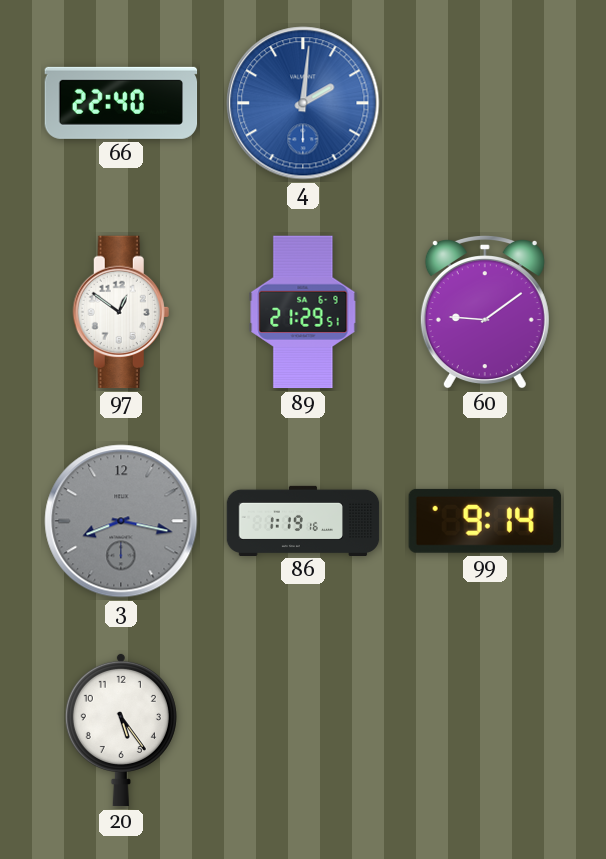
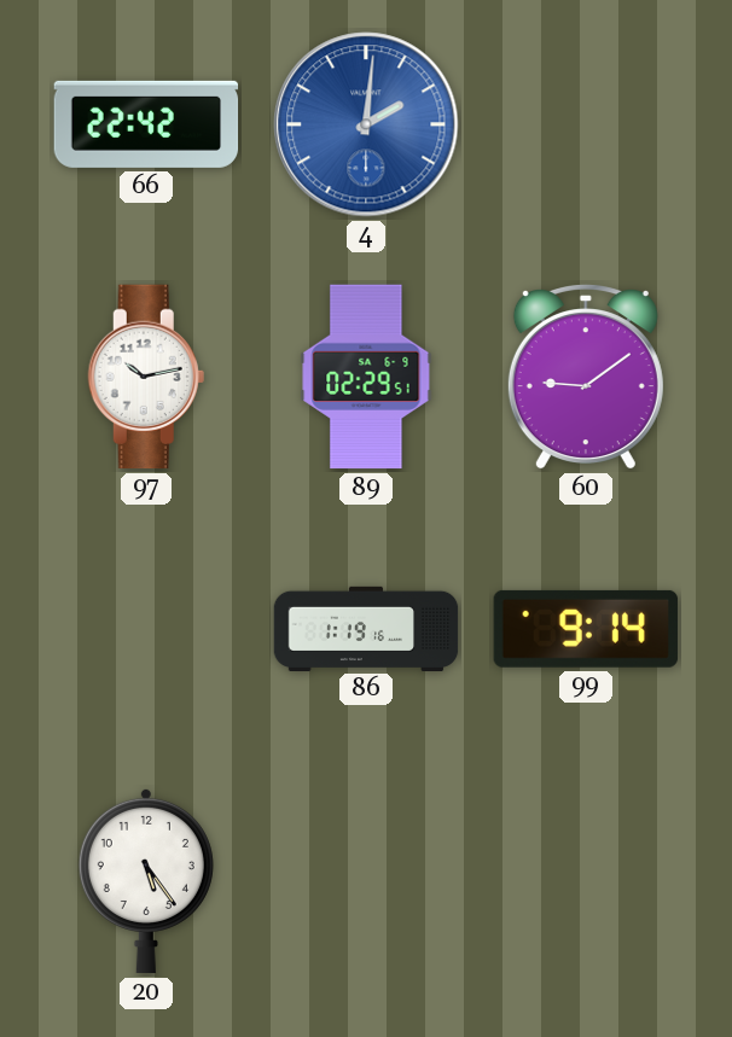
66: 22:40 -> 22:42 (146, 124)
97: 12:51 -> 10:13 (146, 377)
89: 21:29 -> 02:29 (366, 377)
3: 8:17 -> none (121, 521)
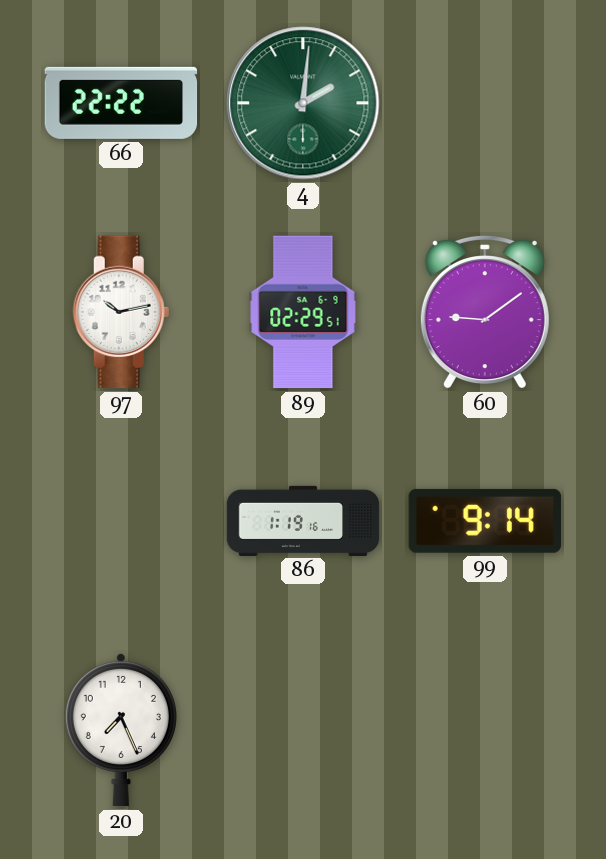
66: 22:42 -> 22:22 (121, 103)
4 dial: blue -> green (303, 103)
20: 5:24 -> 7:26 (121, 730)
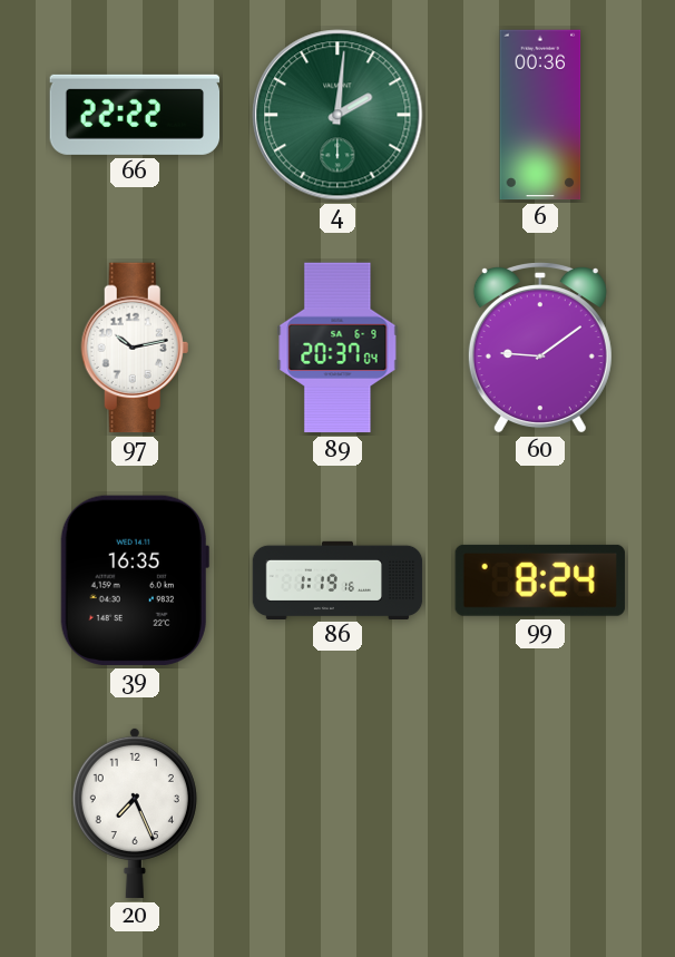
6: none -> 00:36 (540, 115)
89: 02:29 -> 20:37 (338, 348)
39: none -> 16:35 (135, 580)
99: 9:14 -> 8:24 (540, 580)
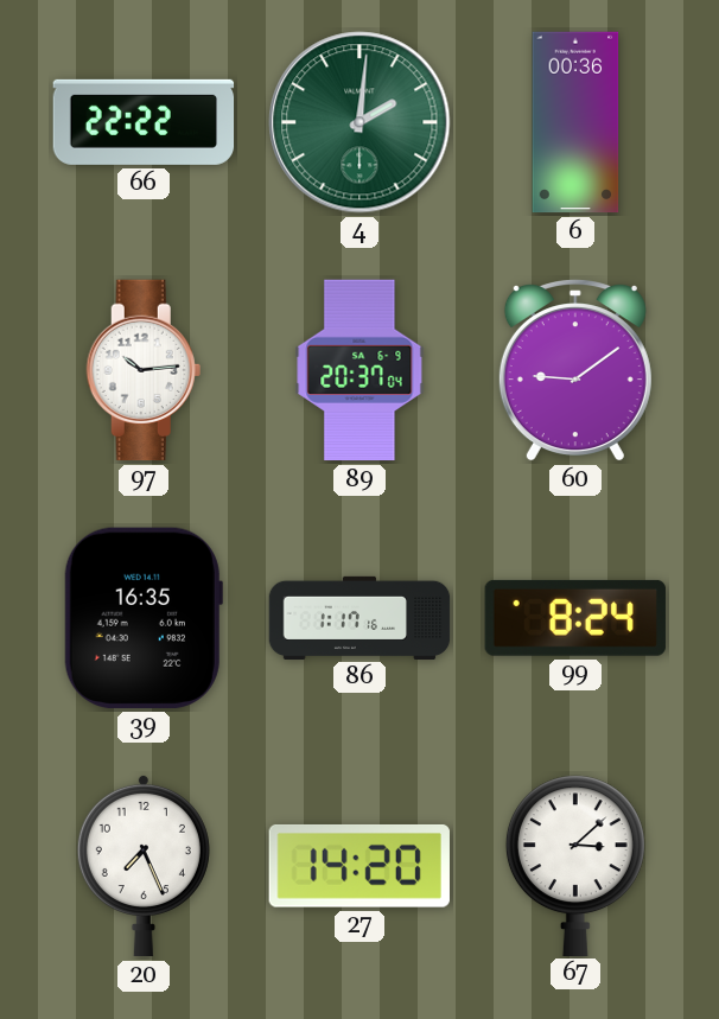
97: 10:13 -> 10:14 (144, 370)
86: 1:19 -> 1:17 (359, 617)
27: none -> 14:20 (359, 866)
67: none -> 3:08 (575, 865)
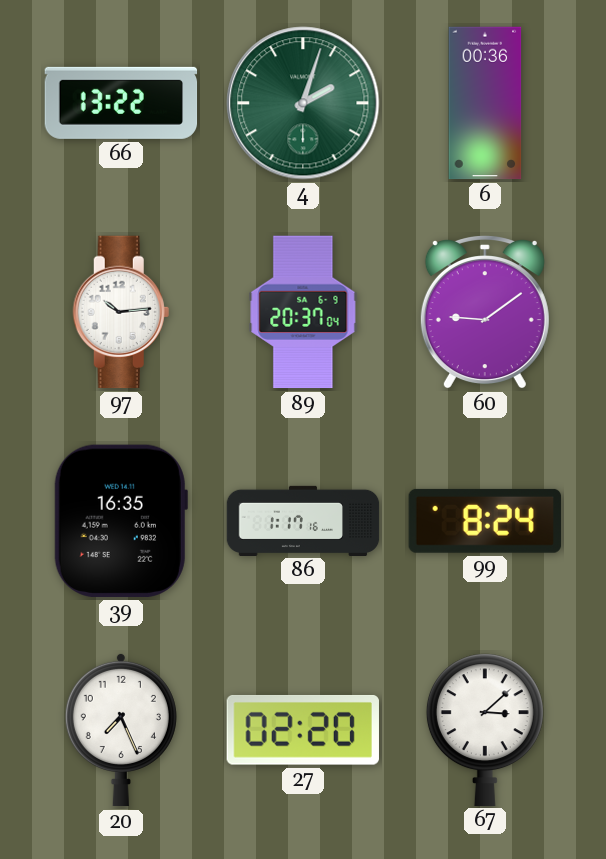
66: 22:22 -> 13:22 (121, 103)
4: 2:01 -> 2:03 (303, 103)
27: 14:20 -> 02:20 (303, 730)
